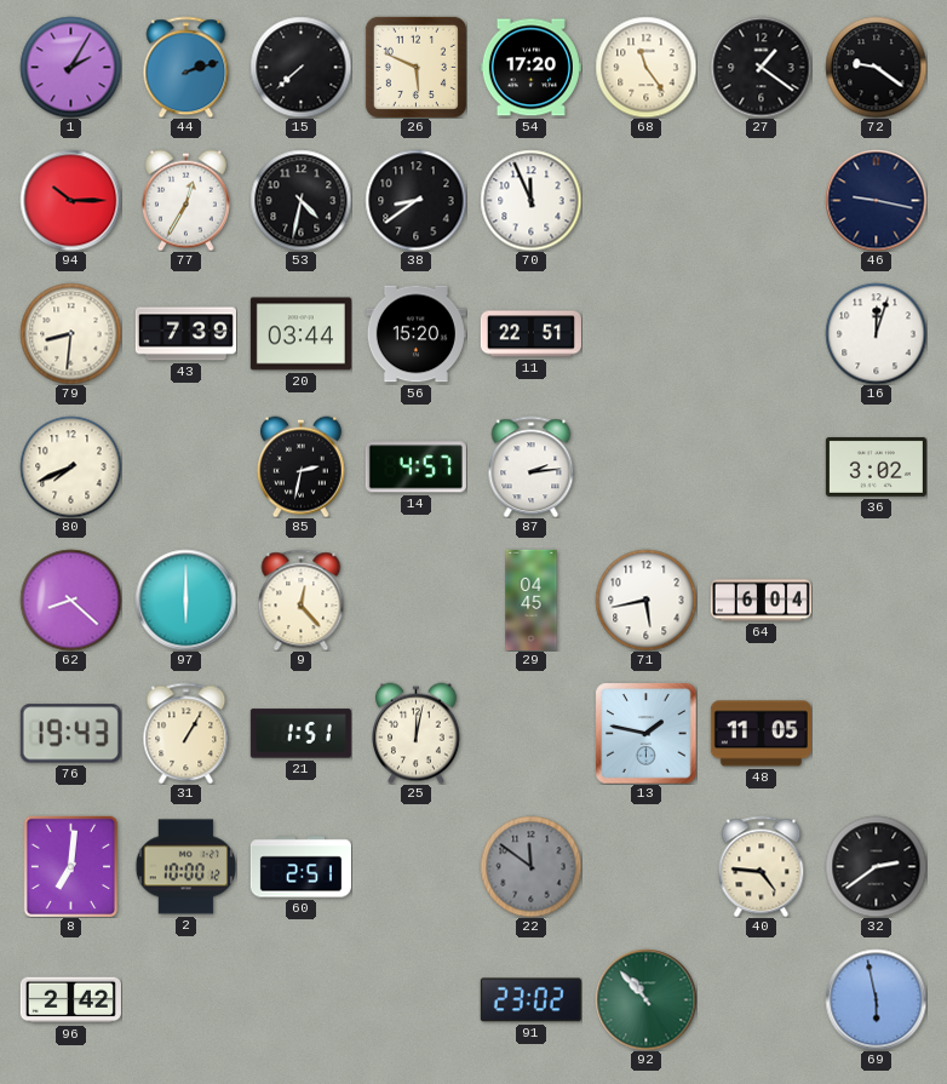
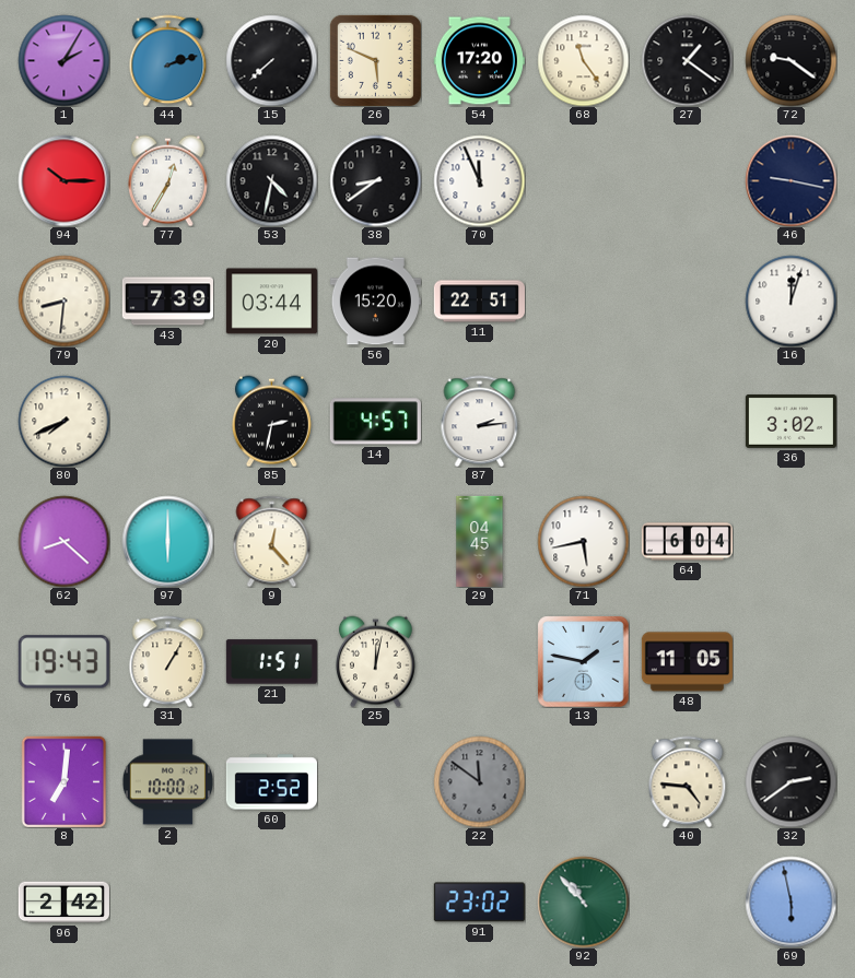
60: 2:51 -> 2:52 (271, 782)
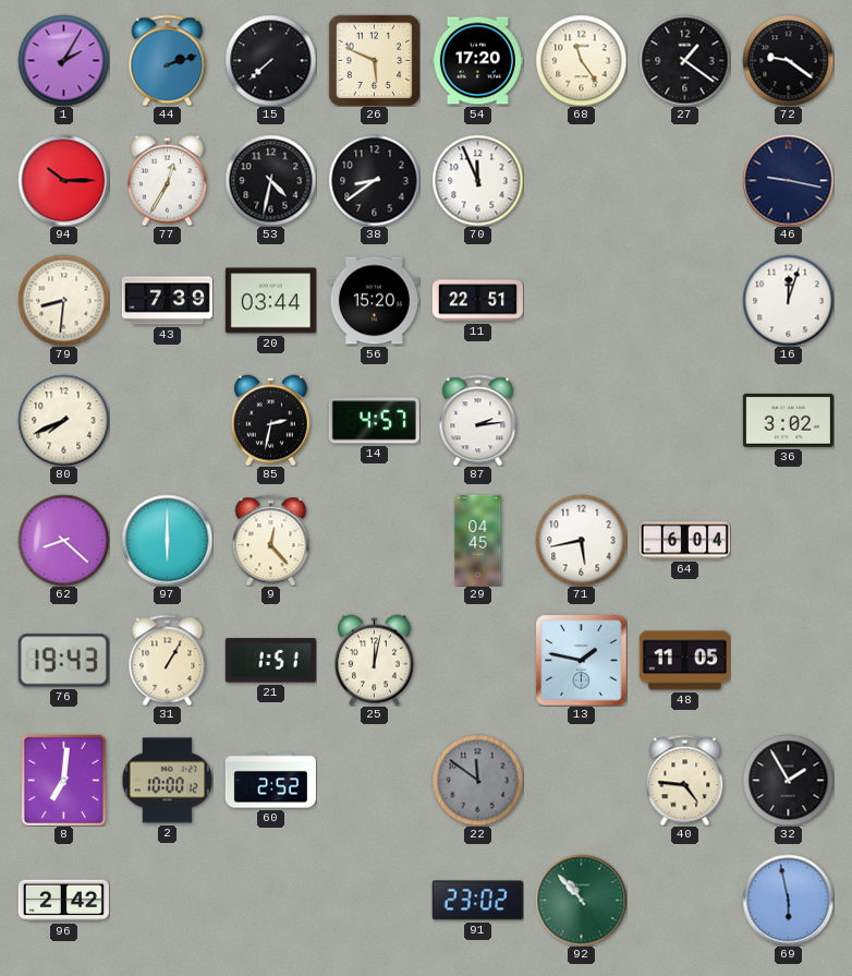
32: 2:39 -> 1:55 (788, 780)
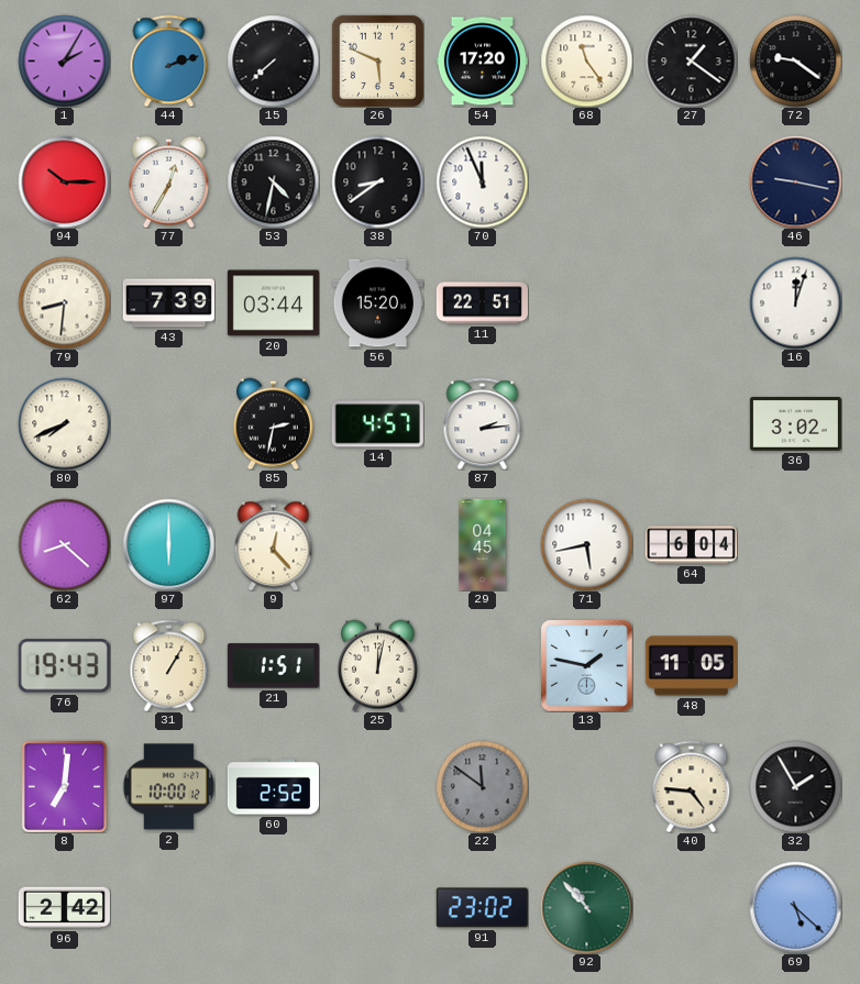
69: 5:58 -> 5:22 (795, 907)
